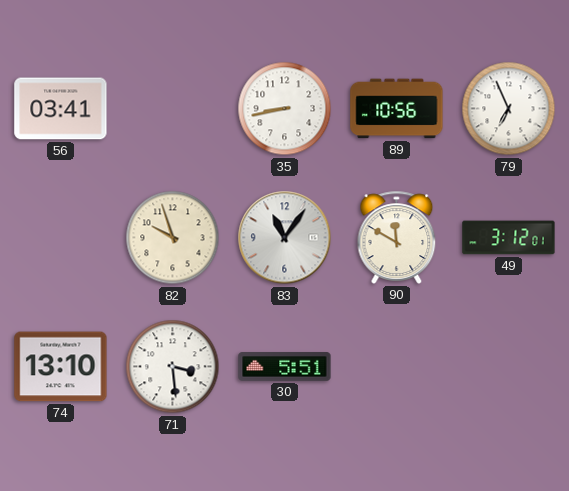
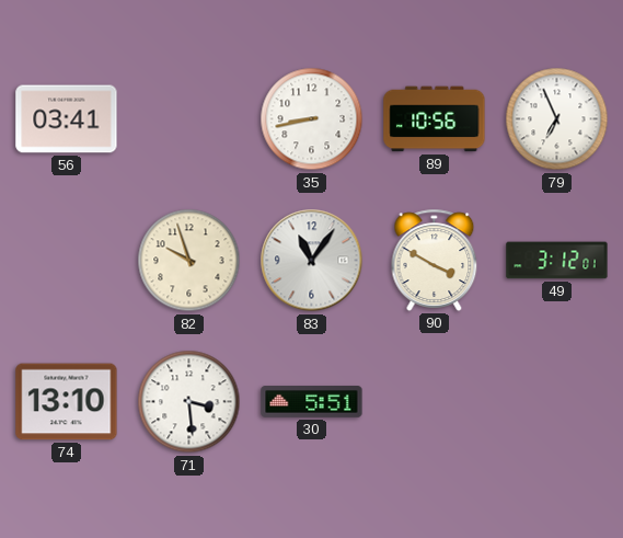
90: 11:50 -> 3:50 (435, 260)
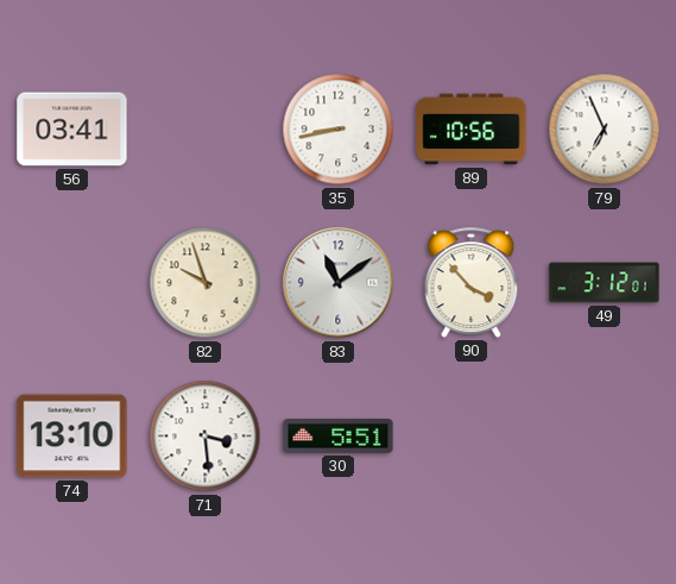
83: 11:06 -> 11:09 (339, 283)
90: 3:50 -> 3:53 (472, 282)
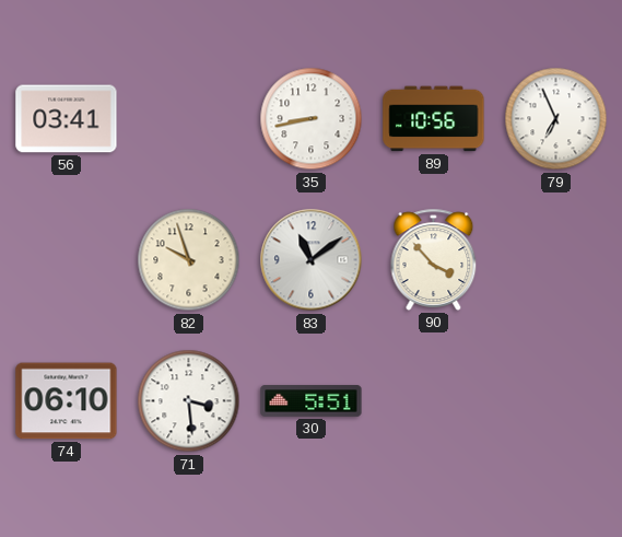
49: 3:12 -> none (605, 283)
74: 13:10 -> 06:10 (67, 401)
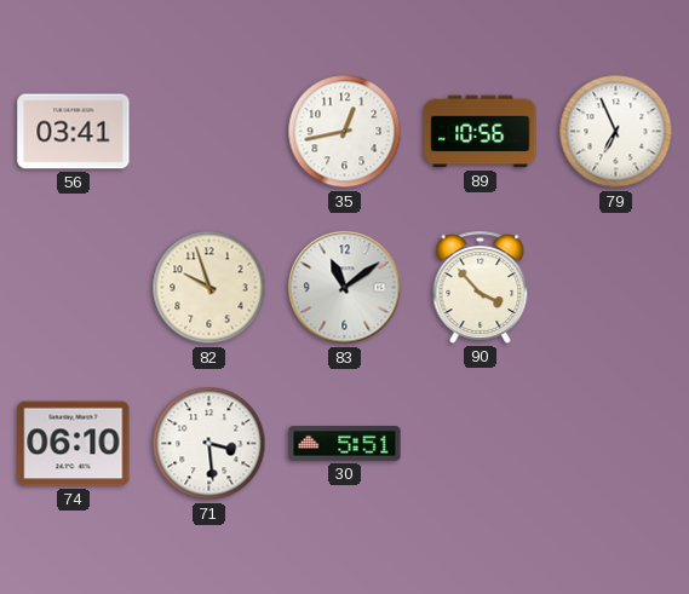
35: 8:43 -> 12:43 (345, 132)
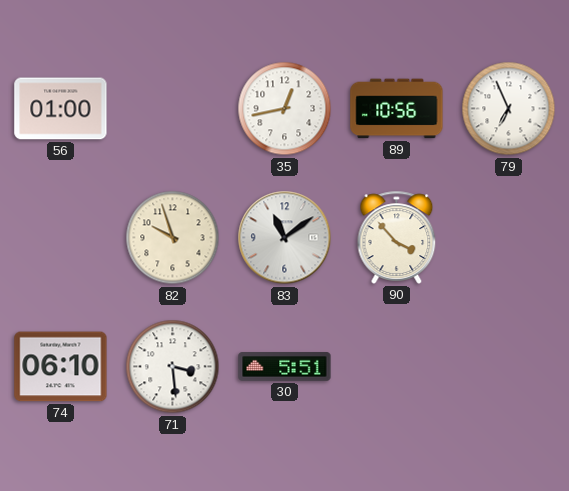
56: 03:41 -> 01:00 (61, 109)
